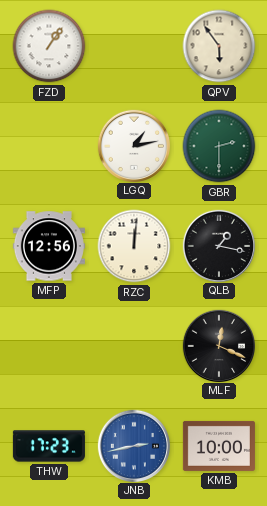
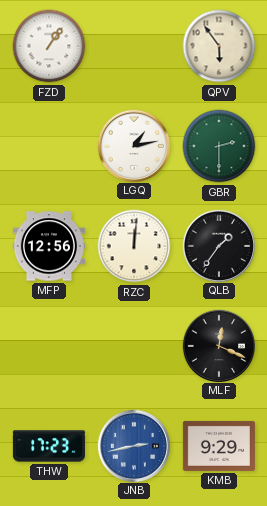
QLB: 1:17 -> 1:36 (218, 245)
KMB: 10:00 -> 9:29 (219, 446)
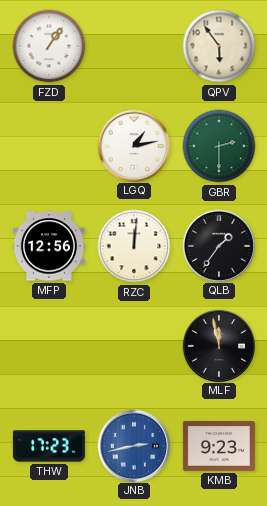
MLF: 12:19 -> 11:58 (218, 345)
KMB: 9:29 -> 9:23 (219, 446)
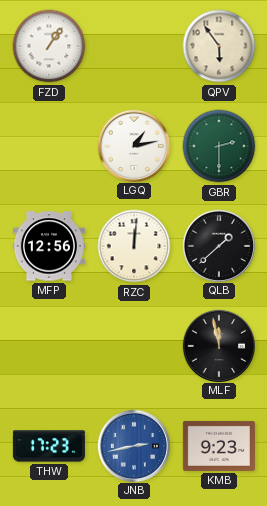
QLB: 1:36 -> 1:38 (218, 245)
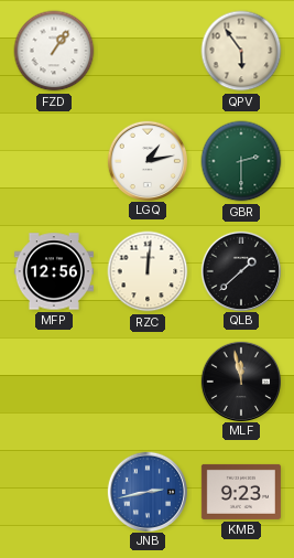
THW: 17:23 -> none (49, 446)
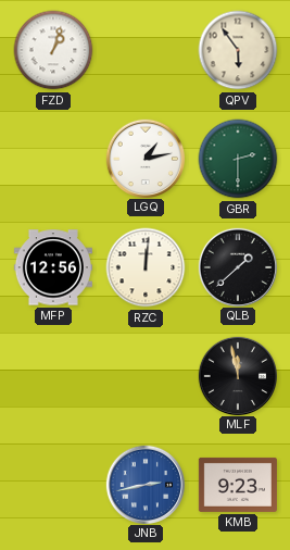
FZD: 1:06 -> 1:03 (53, 50)
